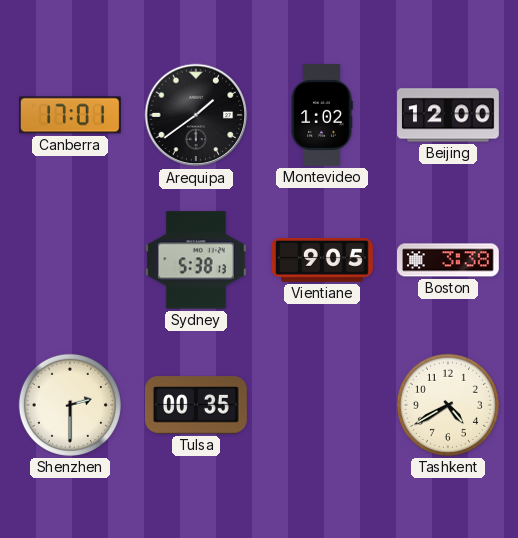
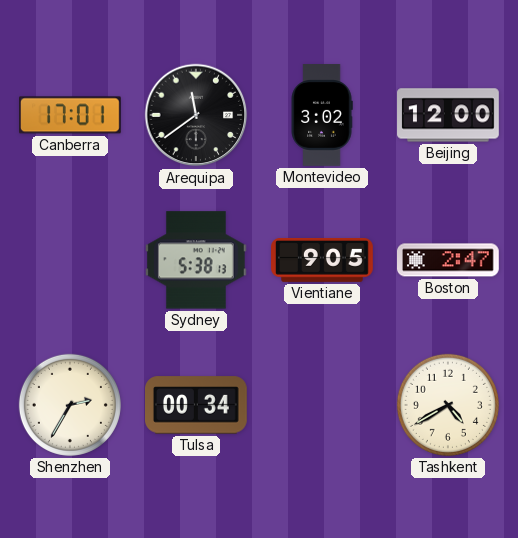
Arequipa: 1:39 -> 11:39 (196, 115)
Montevideo: 1:02 -> 3:02 (322, 115)
Boston: 3:38 -> 2:47 (449, 260)
Shenzhen: 2:30 -> 2:35 (70, 405)
Tulsa: 00:35 -> 00:34 (197, 405)
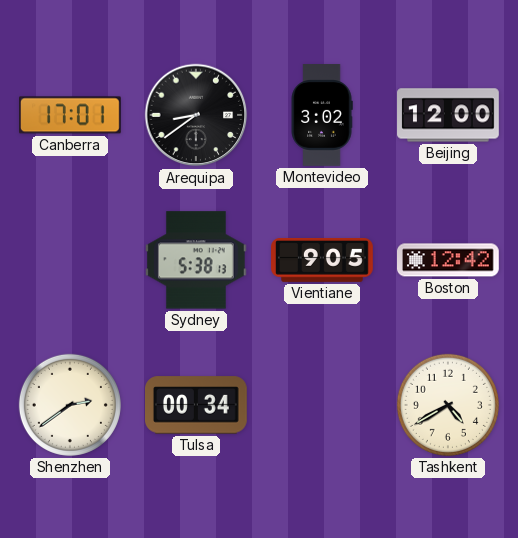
Arequipa: 11:39 -> 8:39 (196, 115)
Boston: 2:47 -> 12:42 (449, 260)
Shenzhen: 2:35 -> 2:39 (70, 405)
